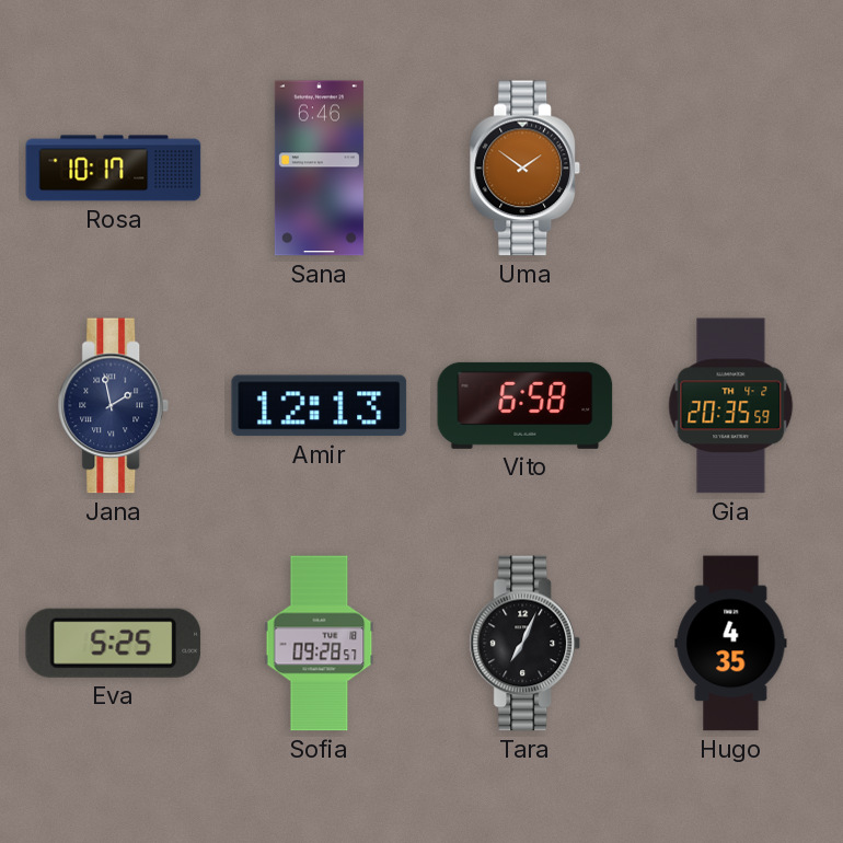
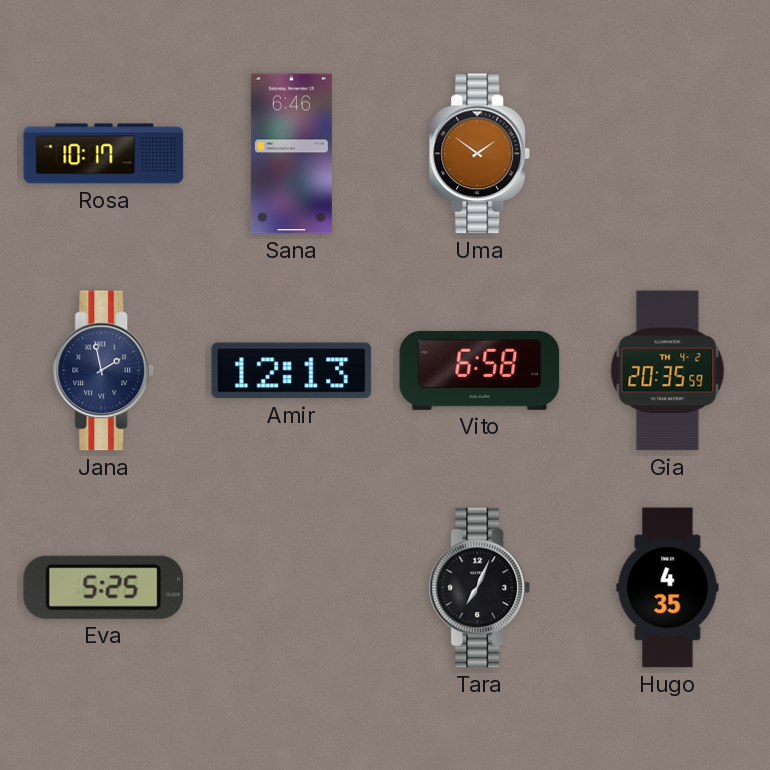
Sofia: 09:28 -> none (320, 644)
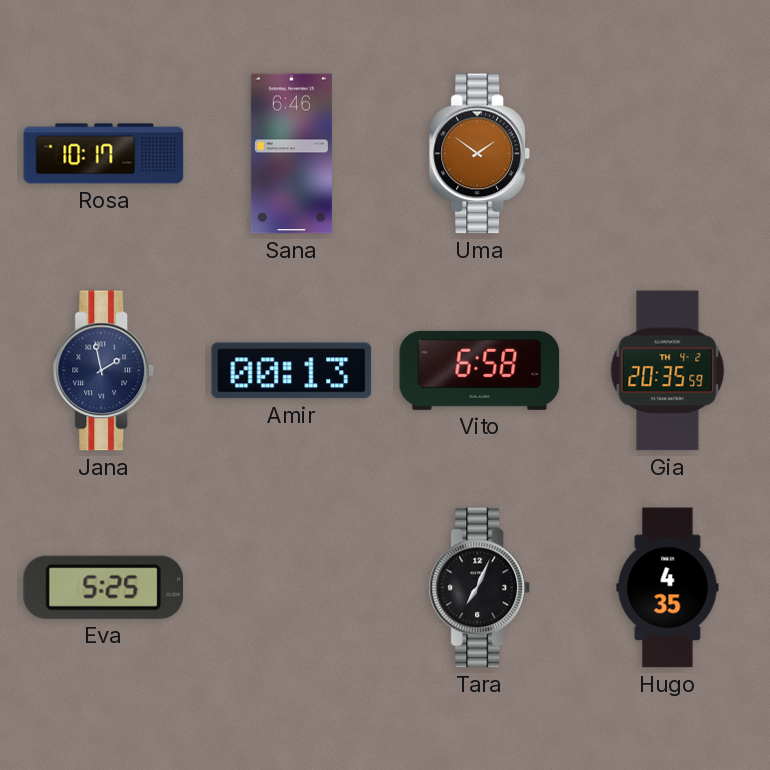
Amir: 12:13 -> 00:13 (292, 371)
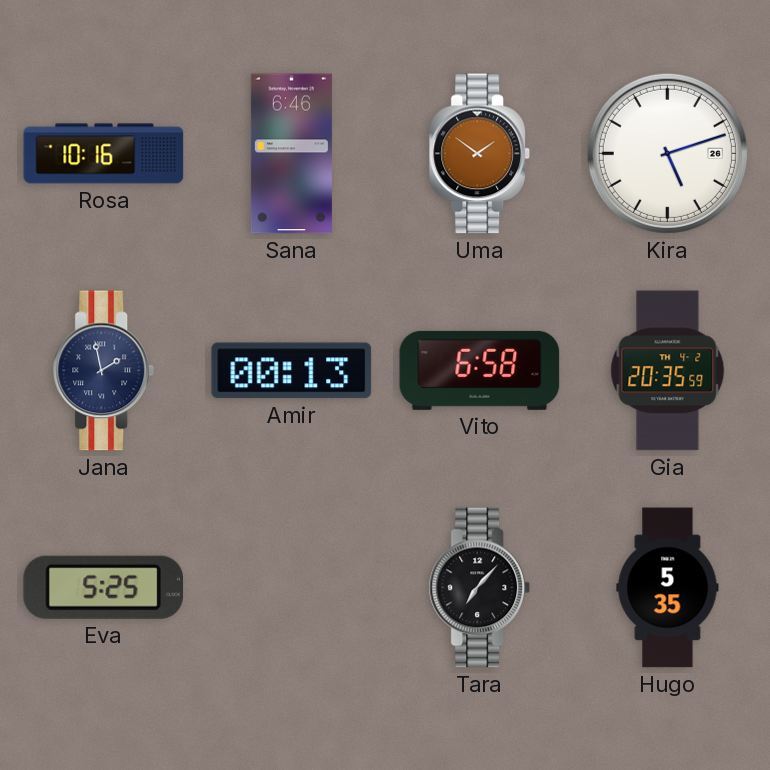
Rosa: 10:17 -> 10:16 (104, 154)
Kira: none -> 5:12 (667, 153)
Tara: 7:04 -> 7:07 (480, 588)
Hugo: 4:35 -> 5:35 (668, 588)
